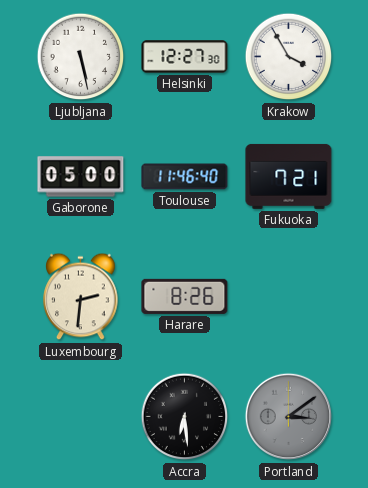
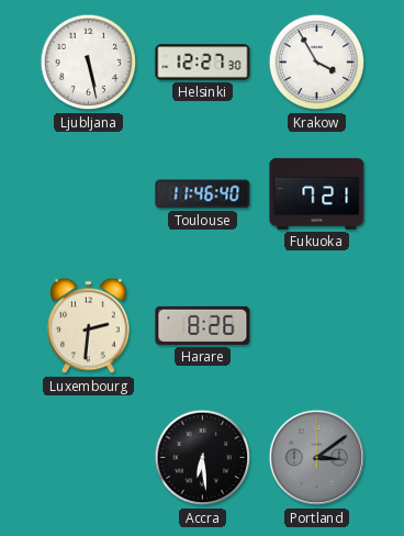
Gaborone: 05:00 -> none (81, 177)
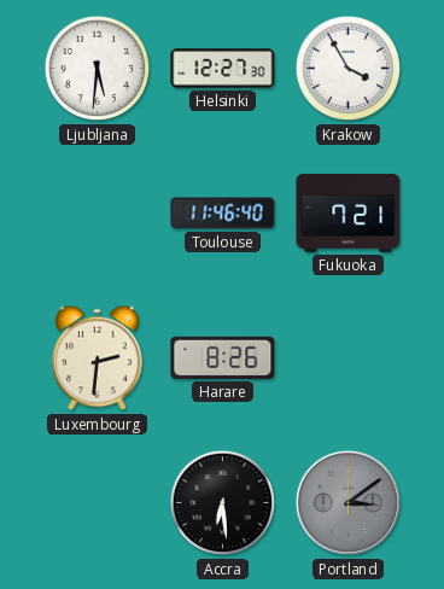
Ljubljana: 5:28 -> 5:31 (98, 69)
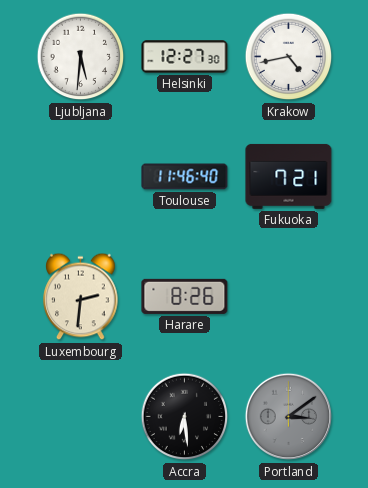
Krakow: 3:55 -> 4:43 (289, 57)
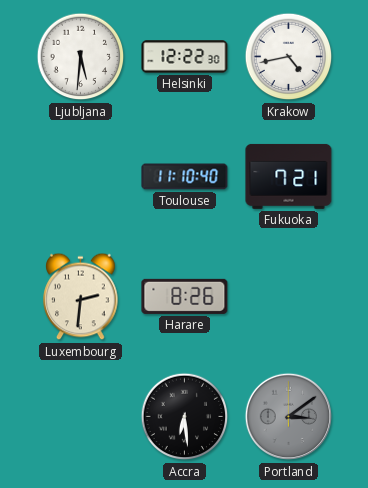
Helsinki: 12:27 -> 12:22 (185, 57)
Toulouse: 11:46 -> 11:10 (185, 177)
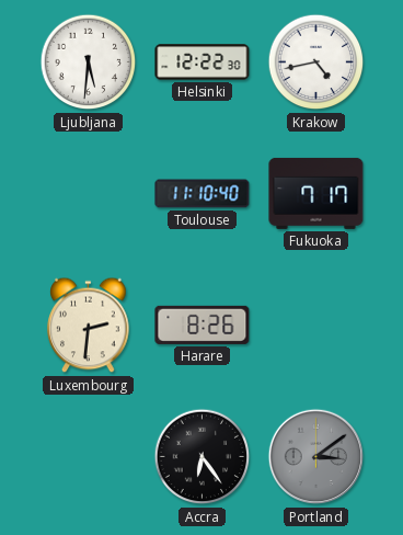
Fukuoka: 7:21 -> 7:17 (316, 193)
Accra: 6:29 -> 6:24 (203, 457)
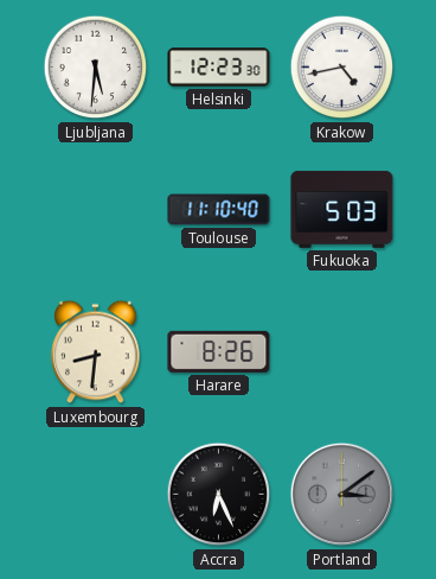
Helsinki: 12:22 -> 12:23 (219, 68)
Fukuoka: 7:17 -> 5:03 (342, 209)
Luxembourg: 2:31 -> 8:31 (96, 352)
Accra: 6:24 -> 6:26 (219, 495)
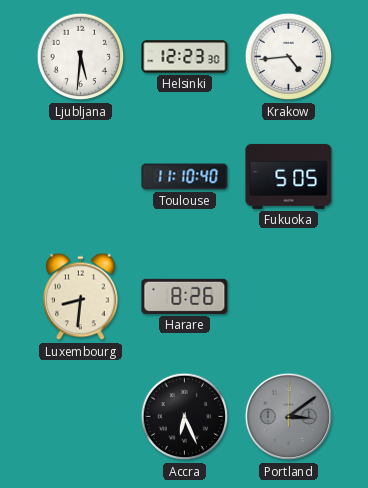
Krakow: 4:43 -> 4:44 (289, 57)
Fukuoka: 5:03 -> 5:05 (289, 176)
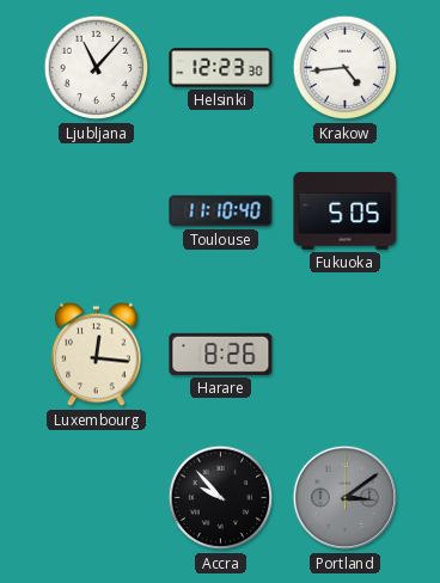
Ljubljana: 5:31 -> 11:07 (97, 68)
Luxembourg: 8:31 -> 12:16 (97, 355)
Accra: 6:26 -> 9:53 (221, 498)
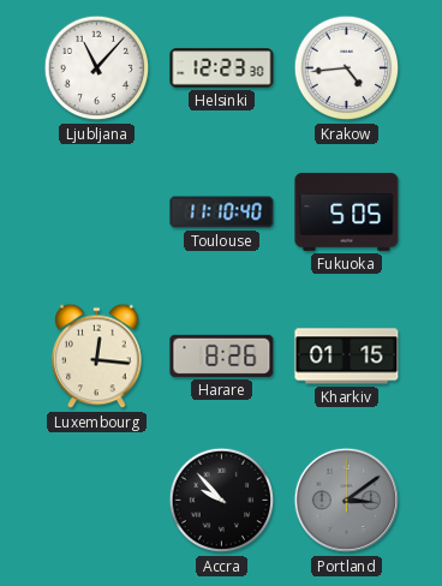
Kharkiv: none -> 01:15 (347, 357)
